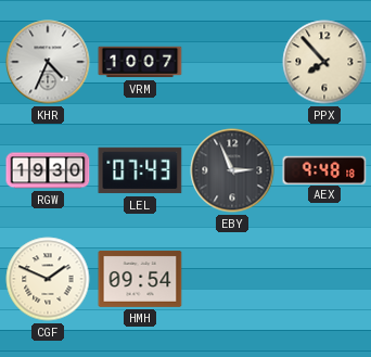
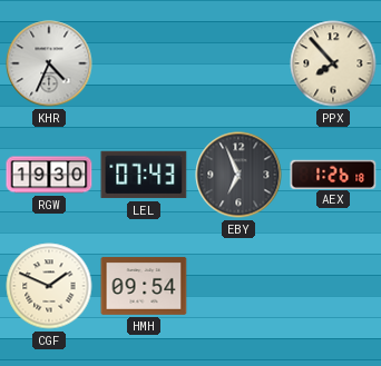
VRM: 10:07 -> none (140, 62)
EBY: 2:56 -> 6:56 (238, 175)
AEX: 9:48 -> 1:26 (333, 174)
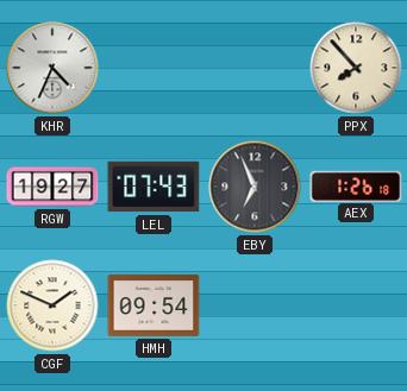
RGW: 19:30 -> 19:27 (52, 187)
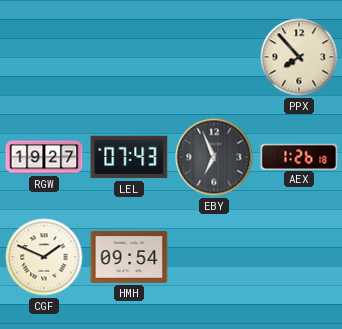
KHR: 4:34 -> none (52, 68)
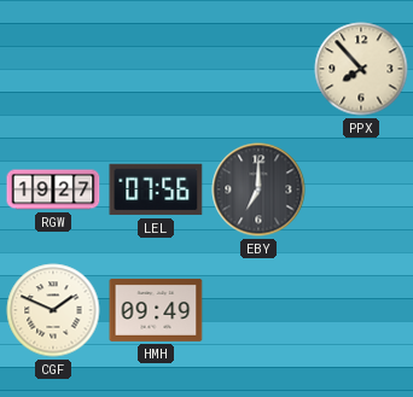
LEL: 07:43 -> 07:56 (156, 189)
EBY: 6:56 -> 7:00 (258, 189)
AEX: 1:26 -> none (299, 156)
HMH: 09:54 -> 09:49 (156, 310)
